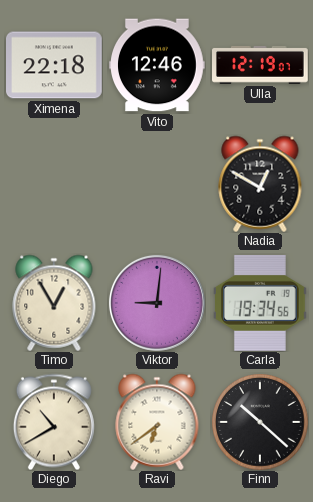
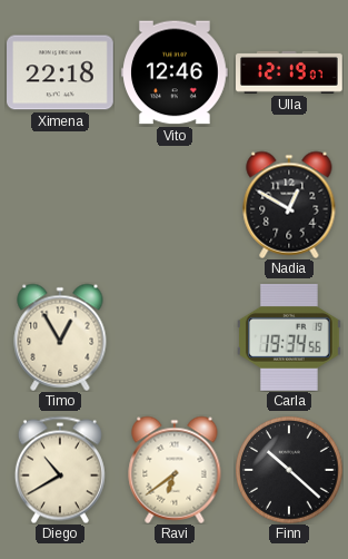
Viktor: 9:01 -> none (157, 303)
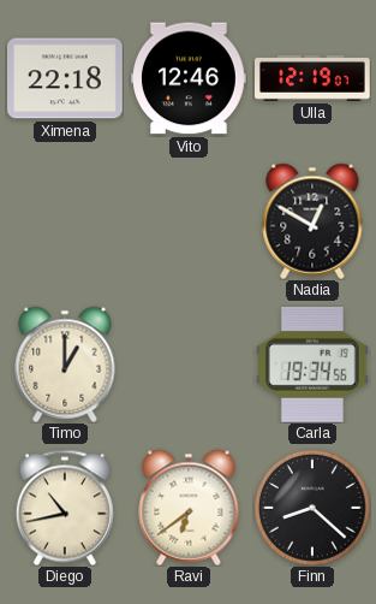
Timo: 12:55 -> 1:00 (65, 365)
Diego: 10:40 -> 10:43 (65, 508)
Finn: 10:22 -> 8:22 (312, 508)
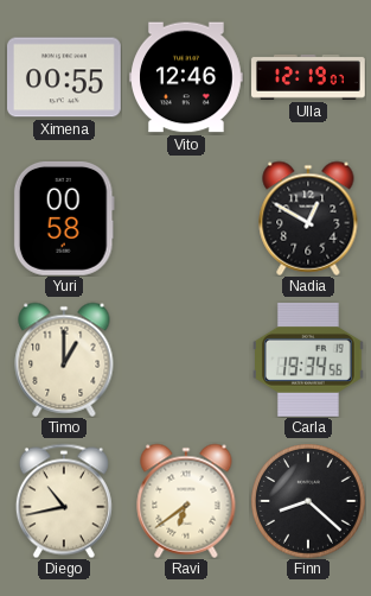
Ximena: 22:18 -> 00:55 (65, 77)
Yuri: none -> 00:58 (64, 218)
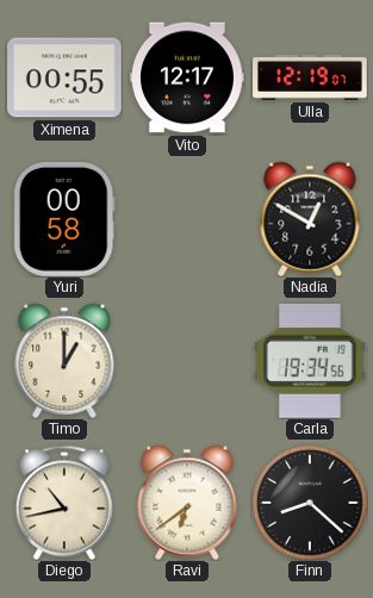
Vito: 12:46 -> 12:17 (188, 77)
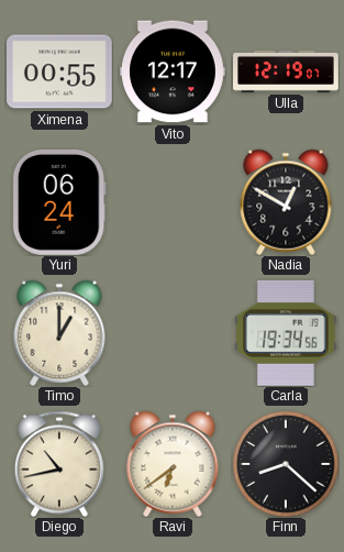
Yuri: 00:58 -> 06:24 (59, 202)
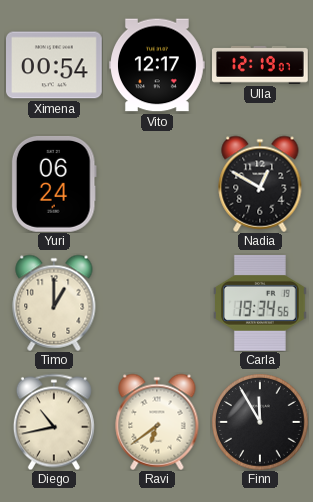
Ximena: 00:55 -> 00:54 (55, 65)
Finn: 8:22 -> 11:55 (260, 422)
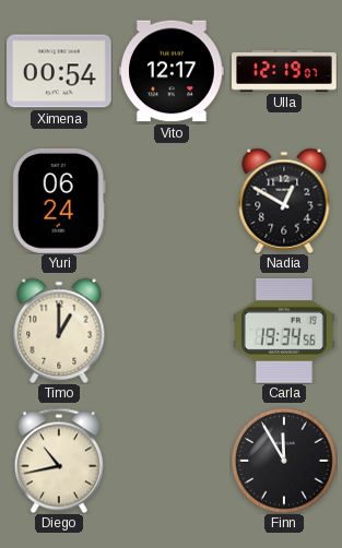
Ravi: 6:39 -> none (157, 422)
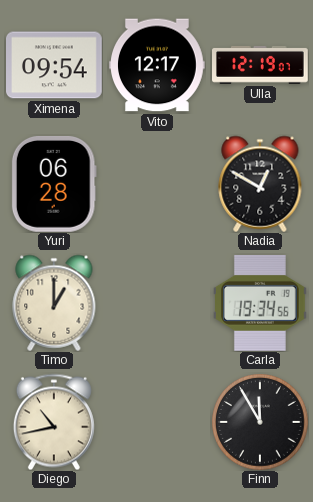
Ximena: 00:54 -> 09:54 (55, 65)
Yuri: 06:24 -> 06:28 (54, 184)
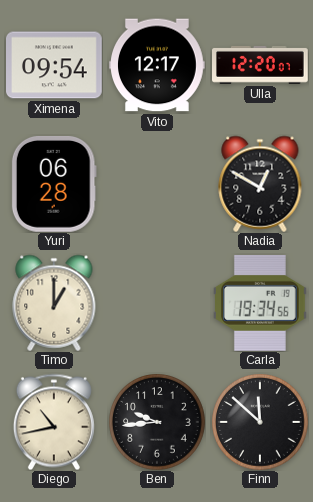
Ulla: 12:19 -> 12:20 (261, 65)
Ben: none -> 9:44 (157, 422)
Finn: 11:55 -> 11:52 (260, 422)
